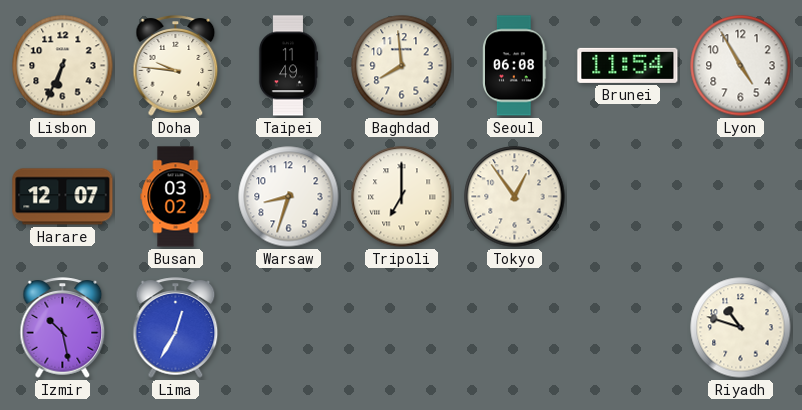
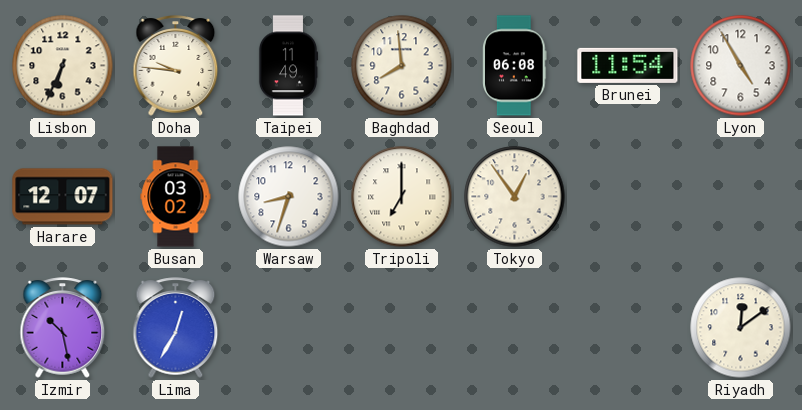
Riyadh: 10:48 -> 12:09 (741, 328)
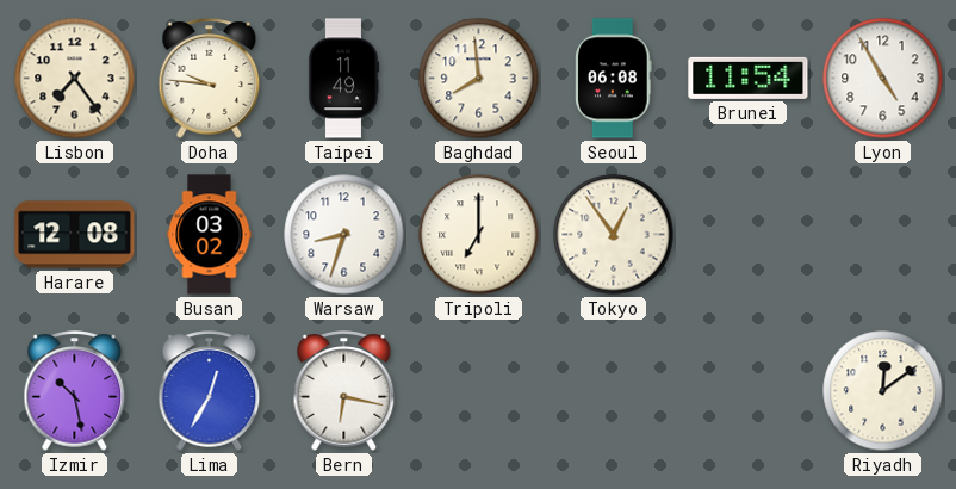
Lisbon: 6:34 -> 7:24 (75, 79)
Harare: 12:07 -> 12:08 (75, 235)
Bern: none -> 6:17 (344, 391)
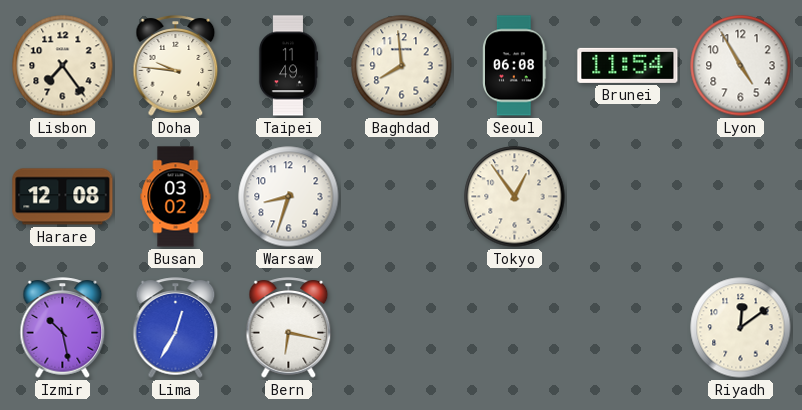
Tripoli: 7:00 -> none (479, 235)
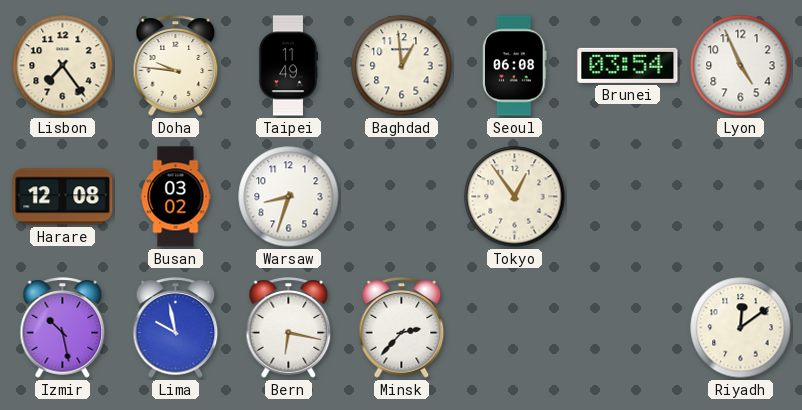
Baghdad: 7:59 -> 12:59 (402, 66)
Brunei: 11:54 -> 03:54 (628, 65)
Lyon: 4:55 -> 4:56 (741, 66)
Lima: 12:35 -> 9:58 (176, 328)
Minsk: none -> 2:37 (402, 328)
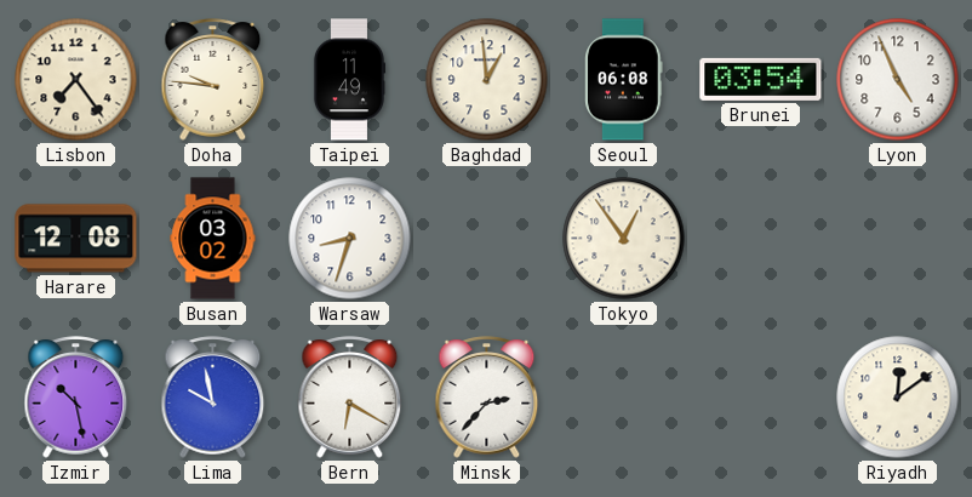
Bern: 6:17 -> 6:20 (350, 398)
